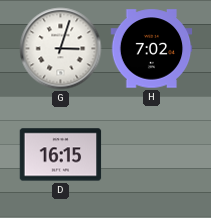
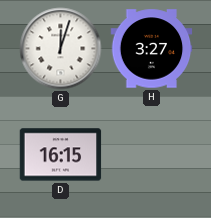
G: 3:03 -> 12:03 (61, 49)
H: 7:02 -> 3:27 (152, 49)
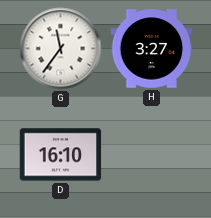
G: 12:03 -> 11:36 (61, 49)
D: 16:15 -> 16:10 (61, 155)
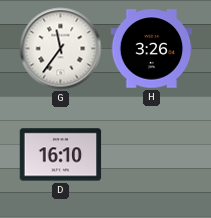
H: 3:27 -> 3:26 (152, 49)
